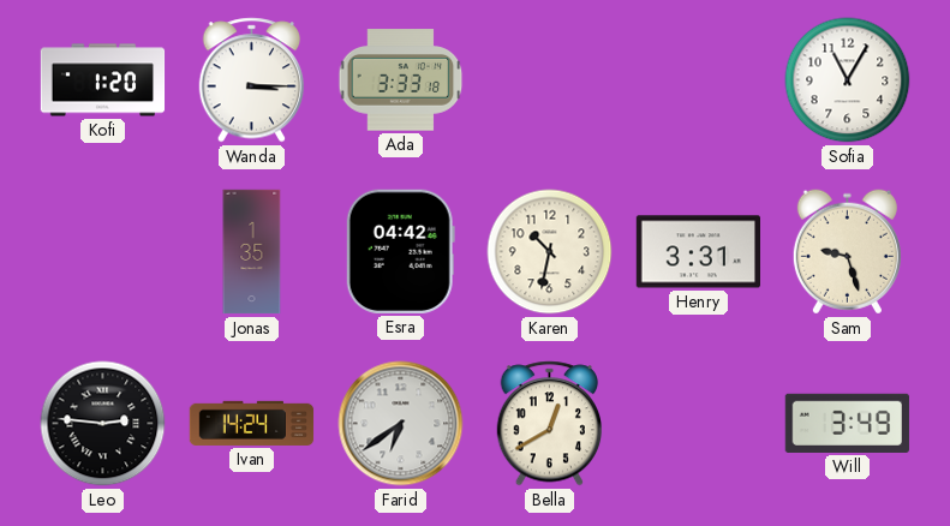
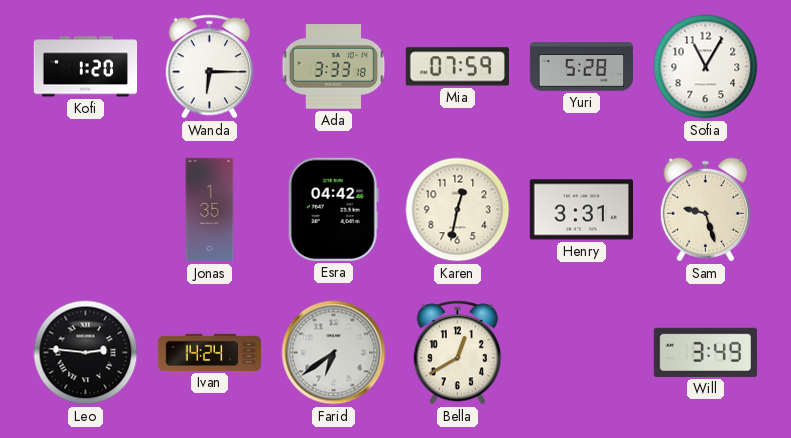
Wanda: 3:15 -> 6:15 (210, 67)
Mia: none -> 07:59 (457, 67)
Yuri: none -> 5:28 (582, 67)
Karen: 10:32 -> 12:32 (458, 210)
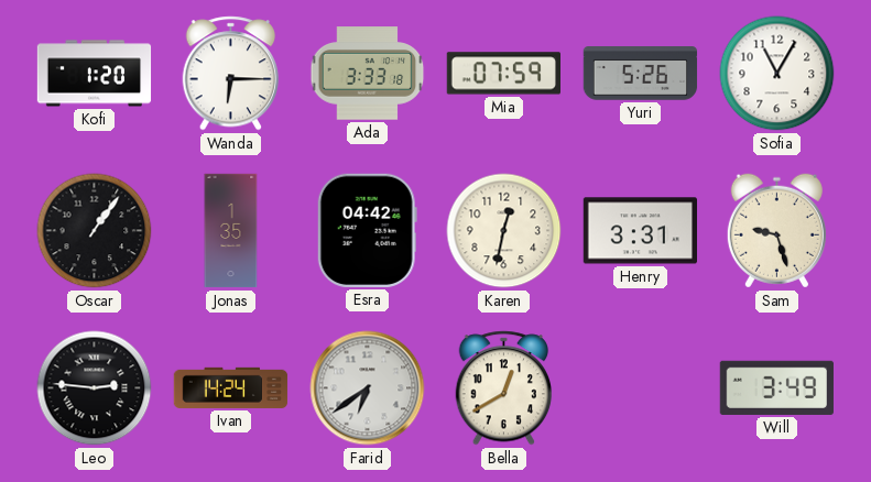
Yuri: 5:28 -> 5:26 (641, 74)
Oscar: none -> 1:06 (95, 231)
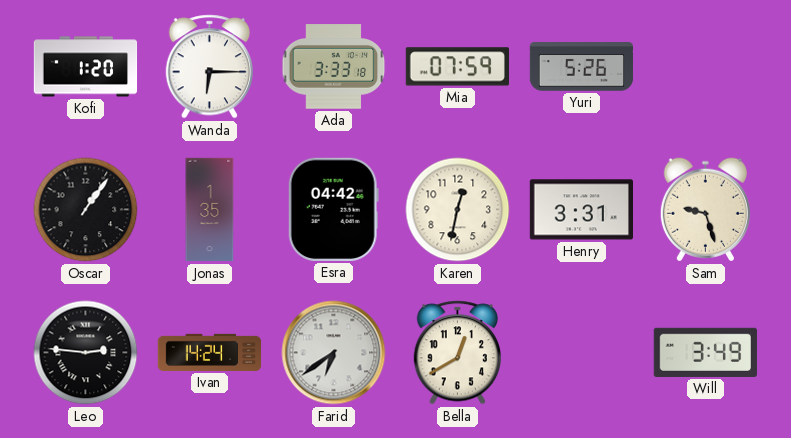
Sofia: 11:05 -> none (777, 74)
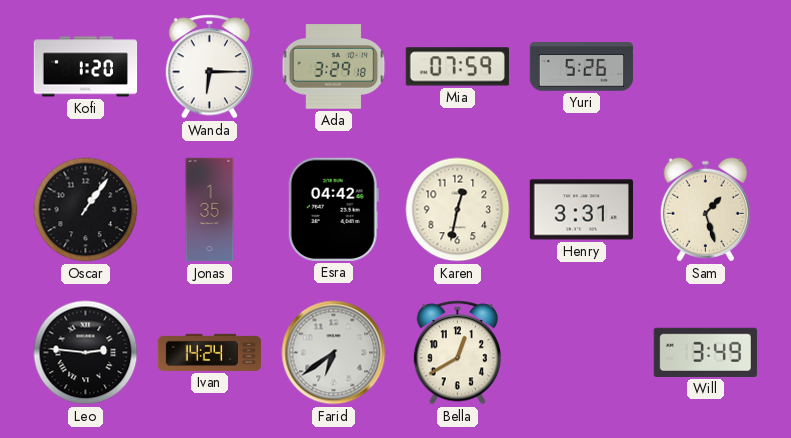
Ada: 3:33 -> 3:29 (334, 67)
Sam: 9:27 -> 1:27 (705, 210)
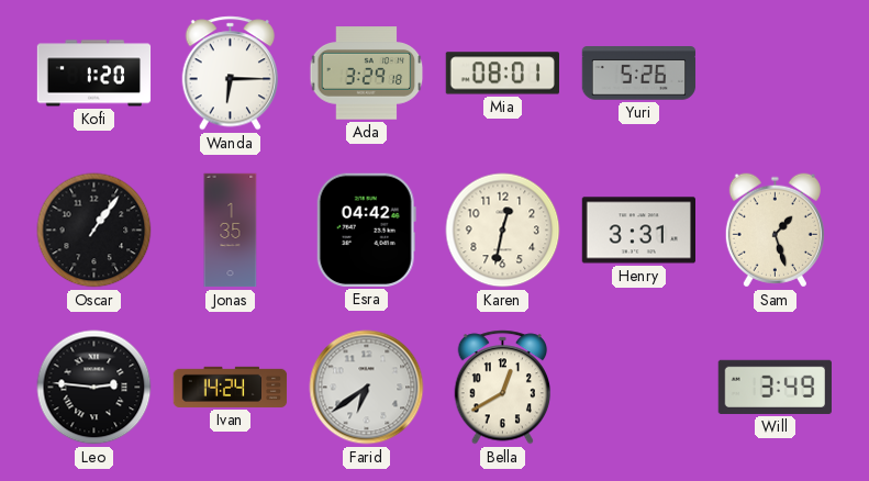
Mia: 07:59 -> 08:01 (502, 74)
